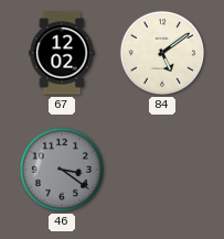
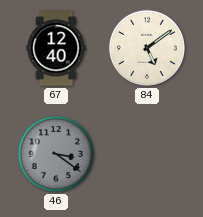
67: 12:02 -> 12:40 (56, 48)
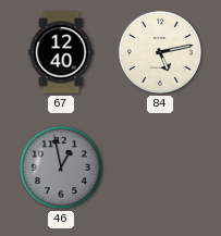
84: 5:09 -> 5:13 (160, 52)
46: 3:21 -> 12:58 (61, 167)
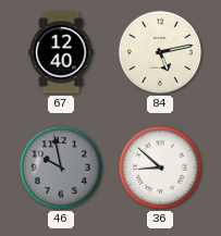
46: 12:58 -> 9:58 (61, 167)
36: none -> 8:52 (160, 167)
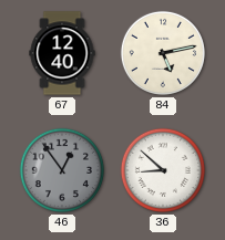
46: 9:58 -> 12:54 (62, 170)
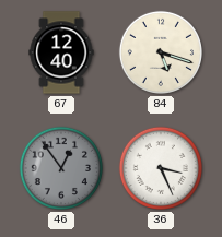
84: 5:13 -> 5:18 (161, 52)
36: 8:52 -> 3:26 (161, 168)
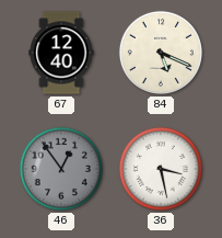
84: 5:18 -> 5:19 (161, 53)
36: 3:26 -> 3:28 (161, 169)
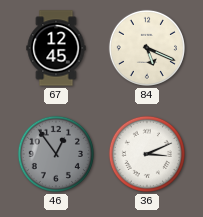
67: 12:40 -> 12:45 (56, 48)
36: 3:28 -> 3:11 (147, 154)
